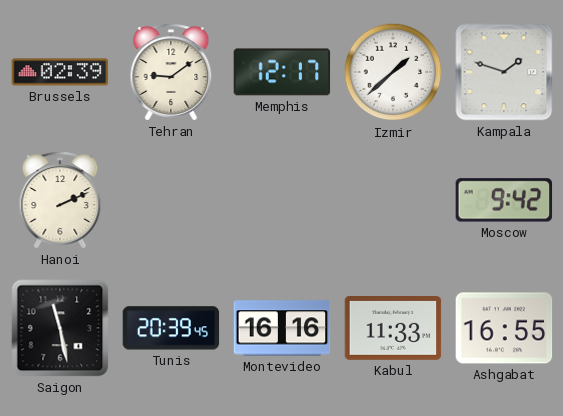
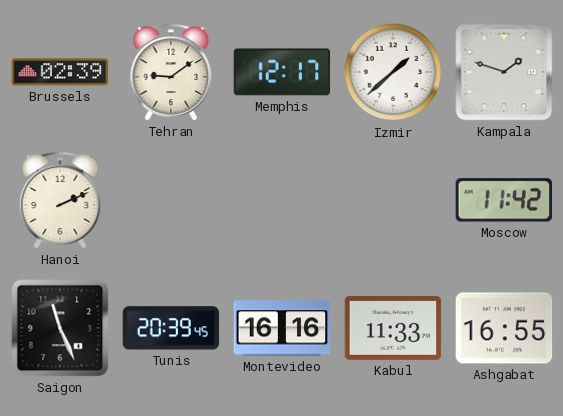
Moscow: 9:42 -> 11:42 (504, 200)
Saigon: 11:28 -> 11:26 (60, 328)
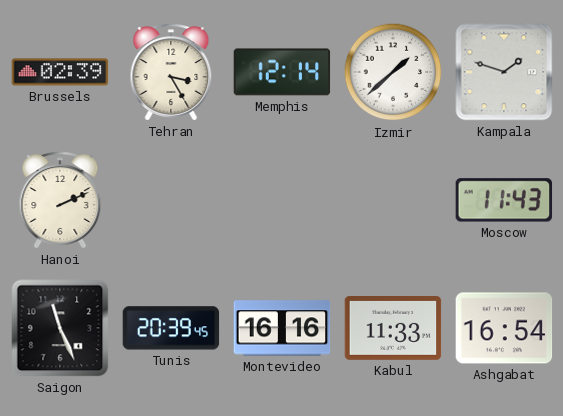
Tehran: 9:09 -> 3:25 (171, 72)
Memphis: 12:17 -> 12:14 (282, 72)
Moscow: 11:42 -> 11:43 (504, 200)
Ashgabat: 16:55 -> 16:54 (504, 328)
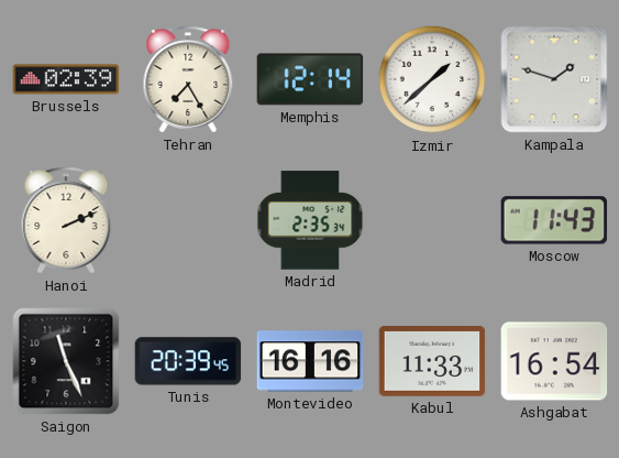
Tehran: 3:25 -> 7:25 (188, 79)
Madrid: none -> 2:35 (310, 220)
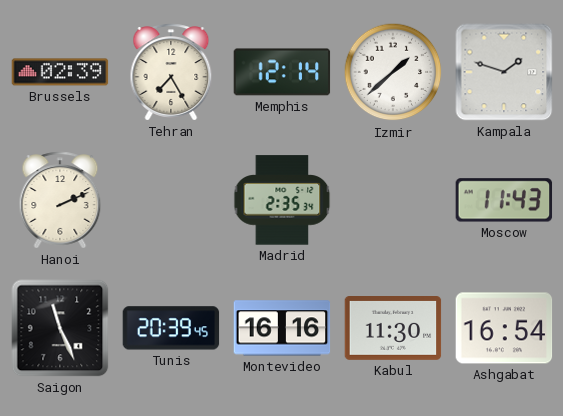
Kabul: 11:33 -> 11:30 (393, 329)
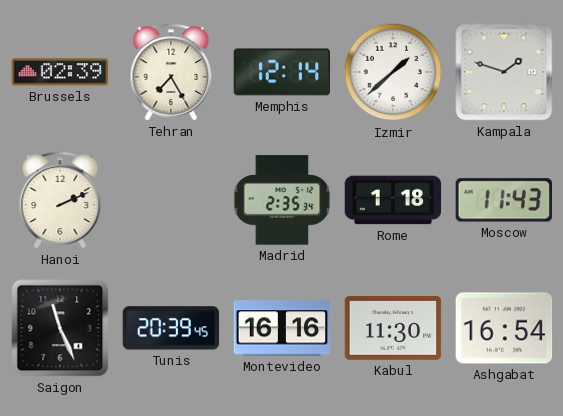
Rome: none -> 1:18 (393, 200)
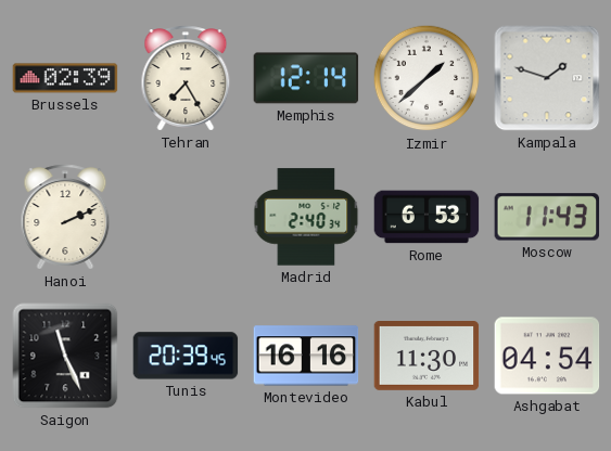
Madrid: 2:35 -> 2:40 (306, 217)
Rome: 1:18 -> 6:53 (427, 217)
Ashgabat: 16:54 -> 04:54 (547, 356)
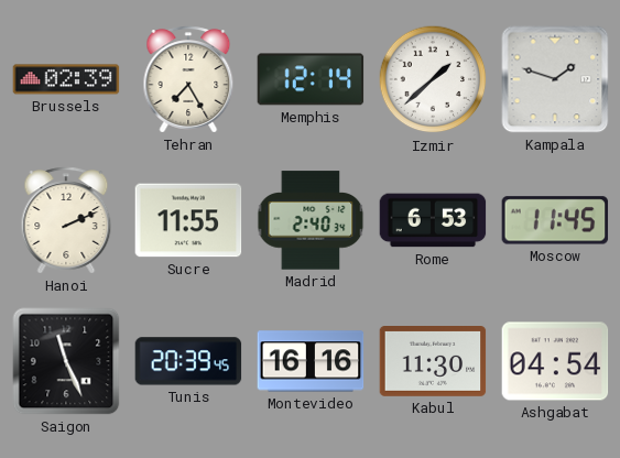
Sucre: none -> 11:55 (188, 220)
Moscow: 11:43 -> 11:45 (555, 220)
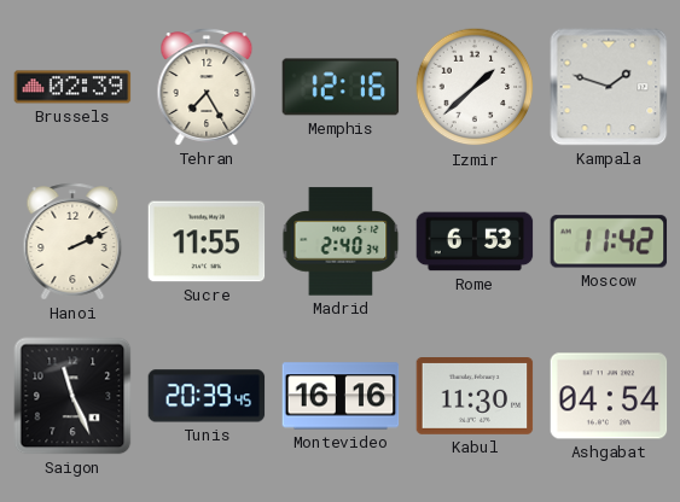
Memphis: 12:14 -> 12:16 (341, 87)
Moscow: 11:45 -> 11:42 (609, 241)
